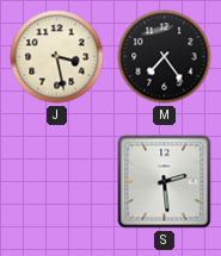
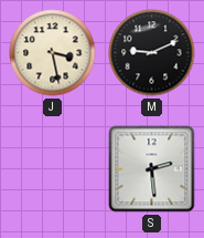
M: 7:24 -> 9:11 (152, 53)
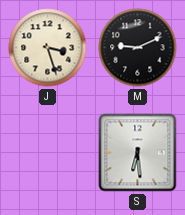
J: 3:28 -> 3:27 (48, 48)
S: 2:29 -> 6:29 (138, 153)
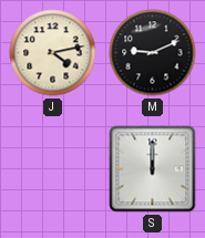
J: 3:27 -> 4:13 (53, 53)
S: 6:29 -> 12:00 (153, 169)
